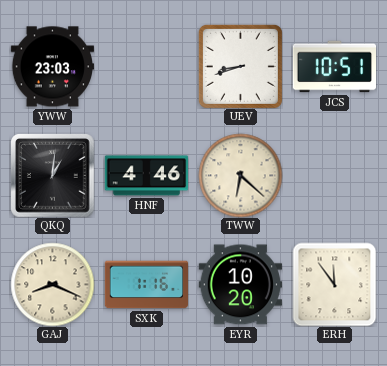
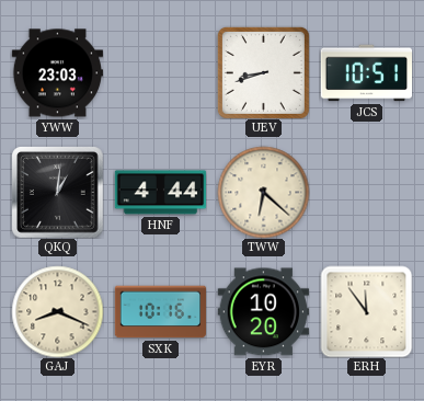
HNF: 4:46 -> 4:44 (160, 193)
SXK: 1:16 -> 10:16 (160, 312)
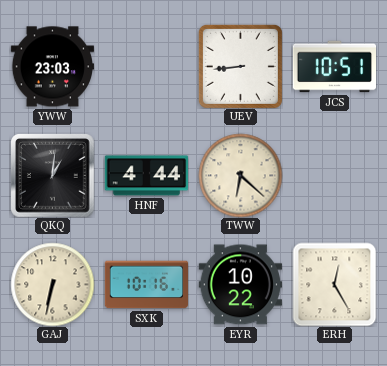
UEV: 8:42 -> 8:44 (240, 66)
GAJ: 8:19 -> 6:32 (52, 284)
EYR: 10:20 -> 10:22 (240, 285)
ERH: 11:54 -> 12:25 (334, 284)
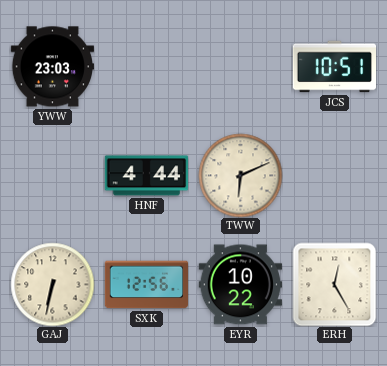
UEV: 8:44 -> none (240, 66)
QKQ: 1:01 -> none (53, 176)
TWW: 6:22 -> 6:11 (240, 175)
SXK: 10:16 -> 12:56 (146, 285)
